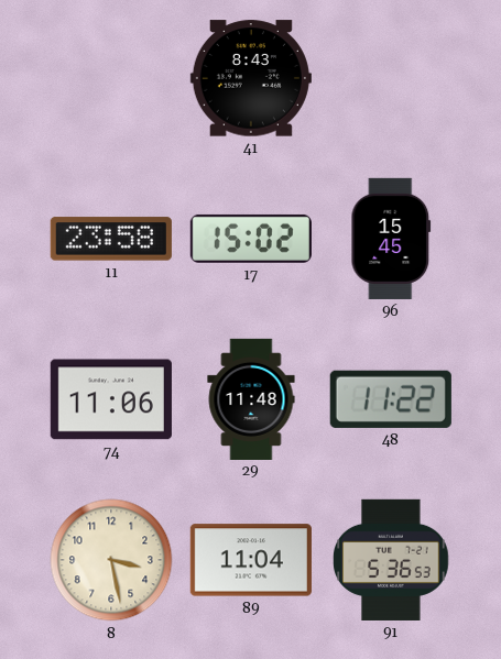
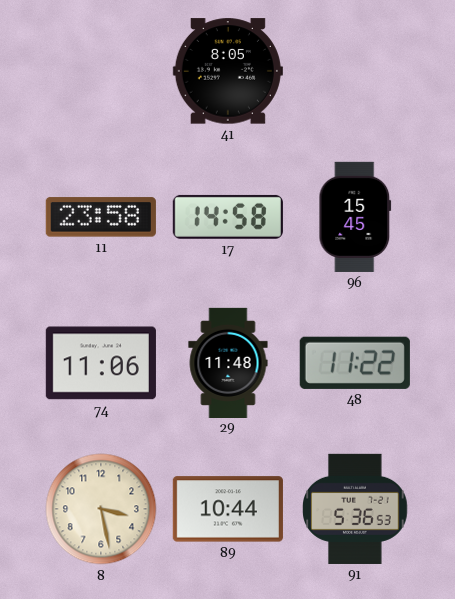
41: 8:43 -> 8:05 (228, 71)
17: 15:02 -> 14:58 (228, 217)
89: 11:04 -> 10:44 (228, 509)
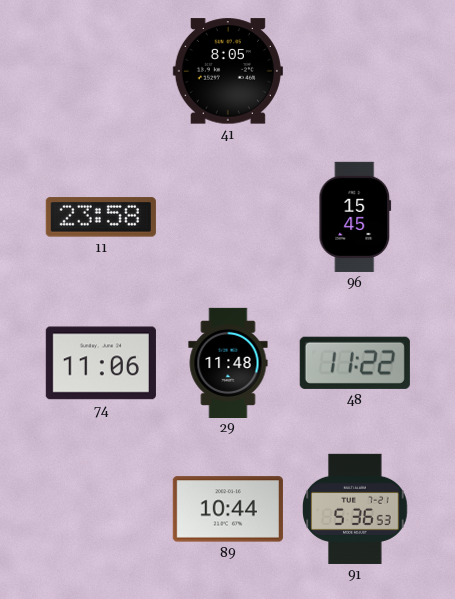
17: 14:58 -> none (228, 217)
8: 3:28 -> none (101, 509)
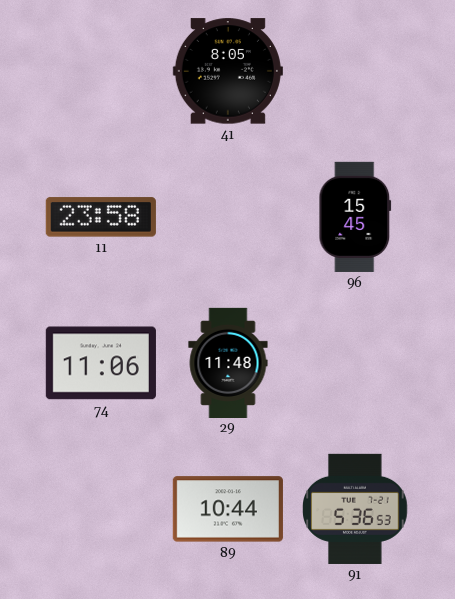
48: 11:22 -> none (355, 363)
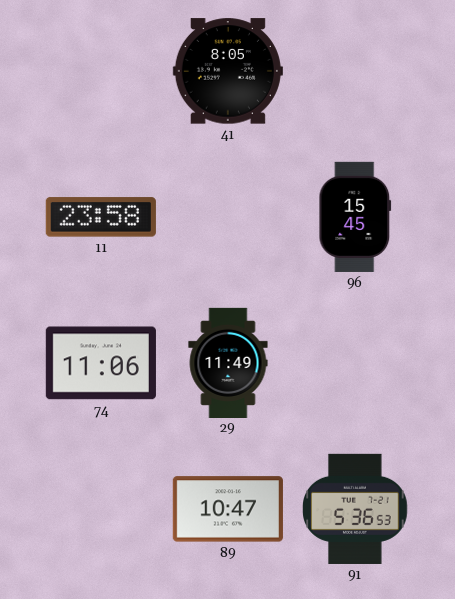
29: 11:48 -> 11:49 (228, 362)
89: 10:44 -> 10:47 (228, 509)
